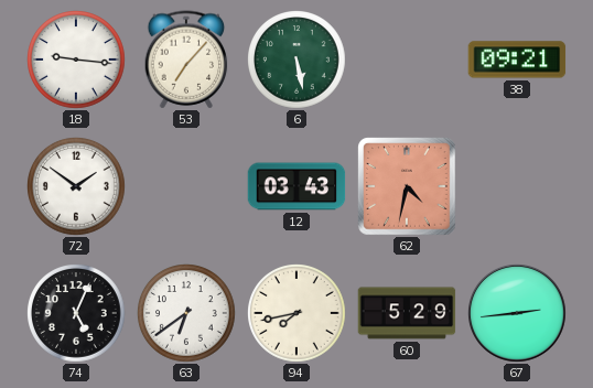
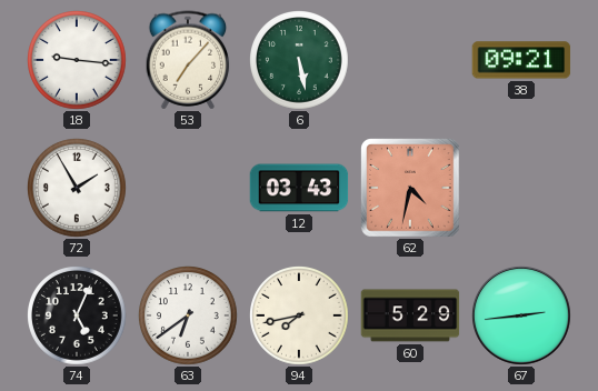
72: 1:51 -> 1:55 (78, 189)
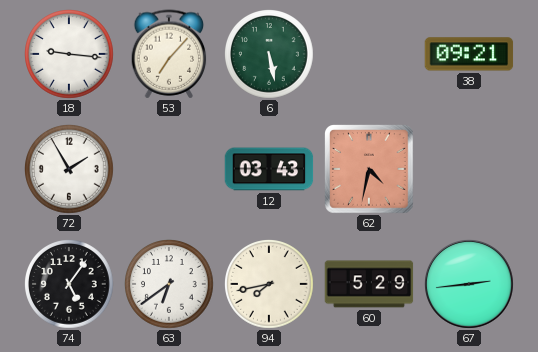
74: 5:04 -> 5:06 (70, 285)
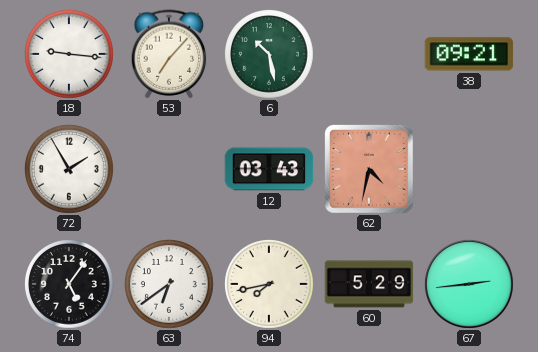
6: 5:28 -> 10:28 (270, 55)
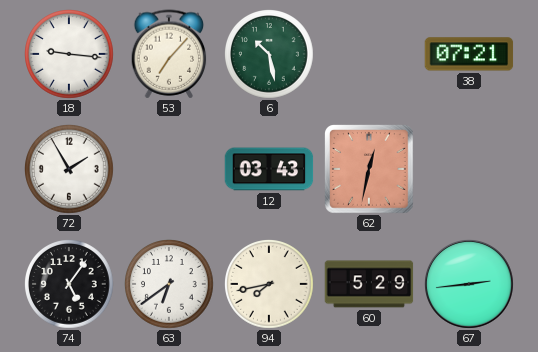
38: 09:21 -> 07:21 (469, 54)
62: 4:32 -> 12:32 (369, 169)
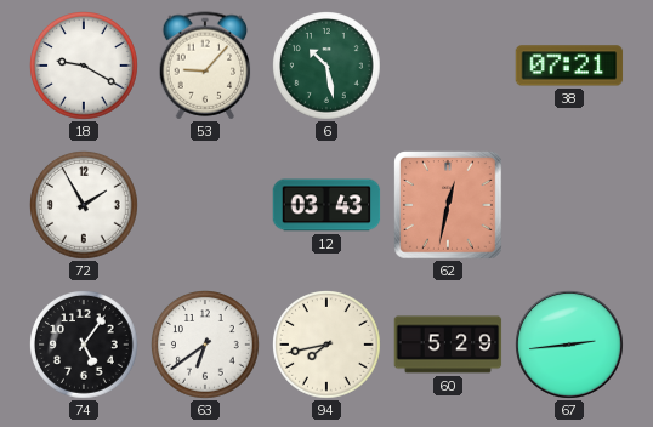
18: 9:16 -> 9:20 (85, 67)
53: 7:07 -> 9:07 (205, 66)
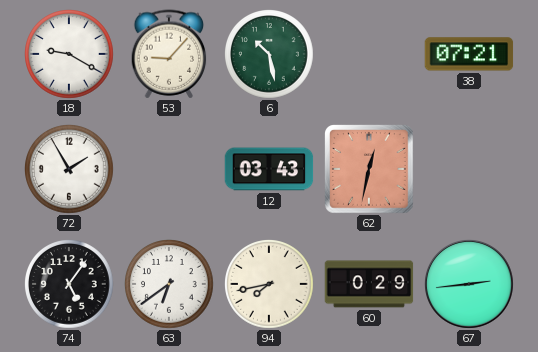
60: 5:29 -> 0:29 (369, 284)
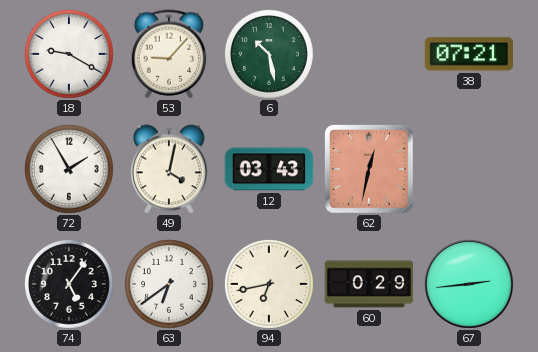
49: none -> 4:02 (170, 169)
94: 7:43 -> 6:43 (270, 285)
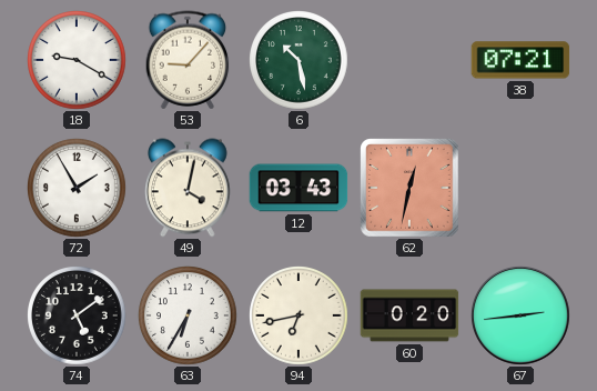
74: 5:06 -> 5:09 (78, 317)
63: 6:39 -> 6:35 (189, 317)
60: 0:29 -> 0:20 (409, 315)
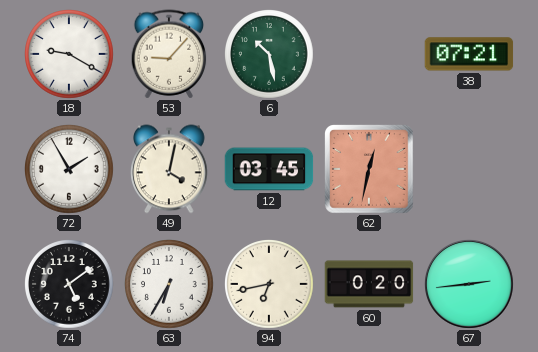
12: 03:43 -> 03:45 (269, 169)
